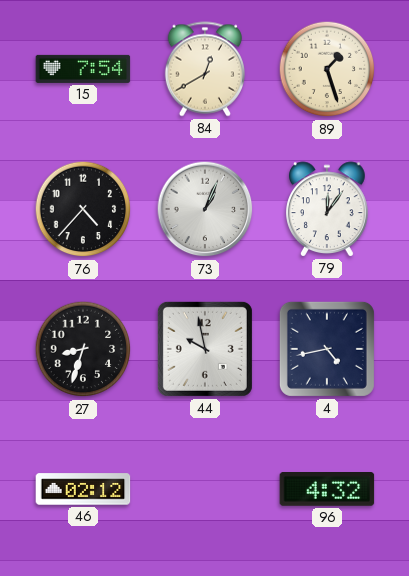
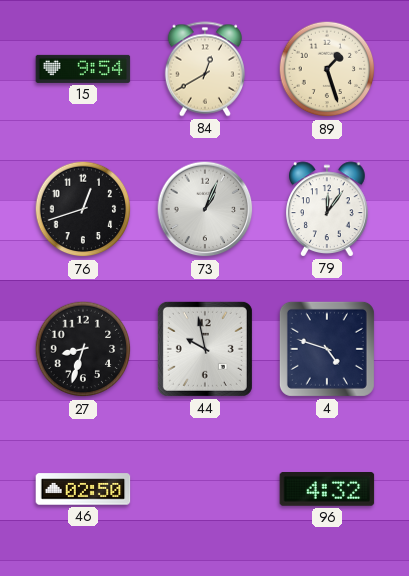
15: 7:54 -> 9:54 (83, 69)
76: 4:37 -> 12:42 (83, 209)
4: 4:43 -> 4:48 (327, 349)
46: 02:12 -> 02:50 (83, 489)
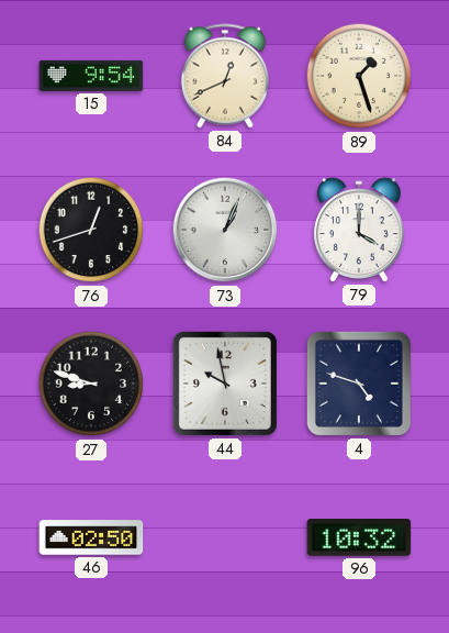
84: 12:40 -> 12:41 (225, 76)
79: 12:06 -> 4:00 (360, 230)
27: 8:33 -> 8:48 (91, 384)
96: 4:32 -> 10:32 (359, 538)
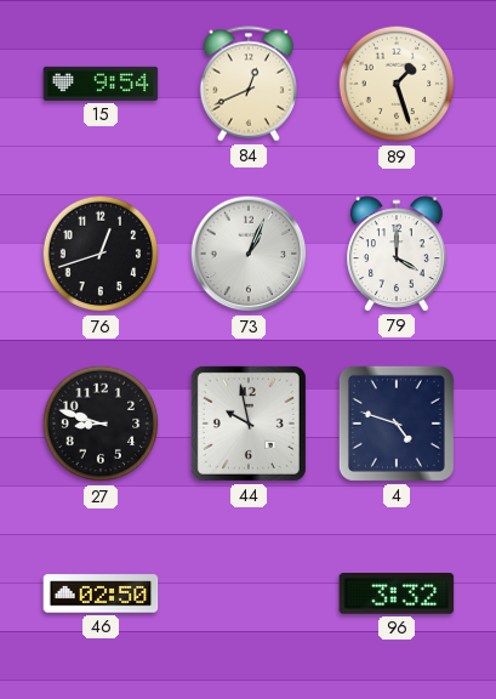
96: 10:32 -> 3:32 (397, 595)
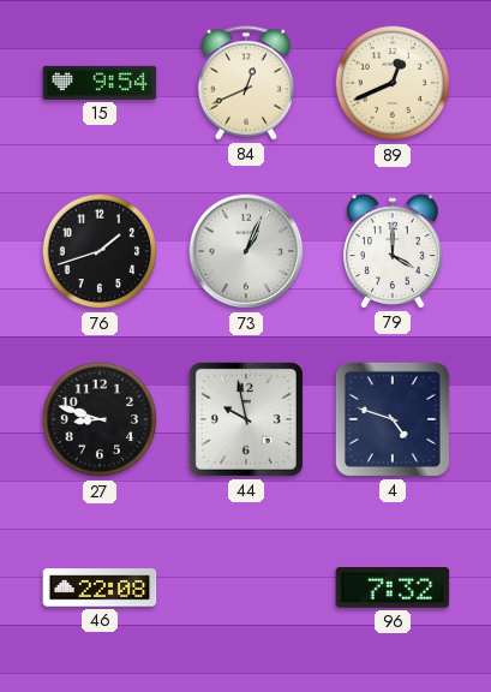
89: 1:27 -> 12:41 (393, 83)
76: 12:42 -> 1:42 (100, 251)
46: 02:50 -> 22:08 (100, 587)
96: 3:32 -> 7:32 (393, 589)
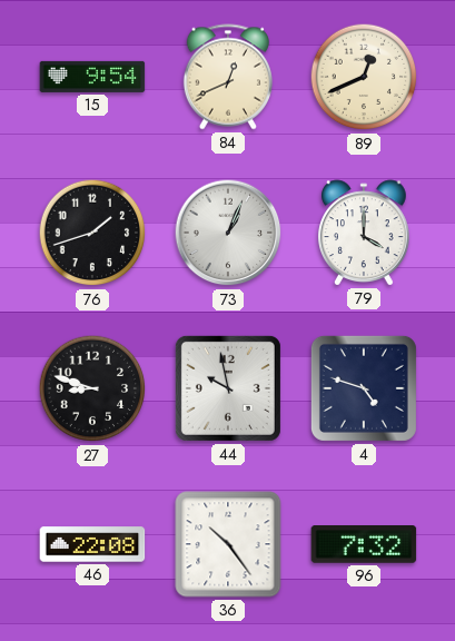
36: none -> 10:24 (228, 544)
